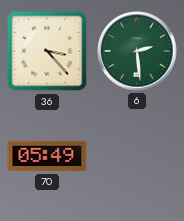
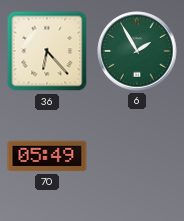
36: 3:23 -> 6:23 (47, 51)
6: 2:29 -> 1:55 (137, 51)
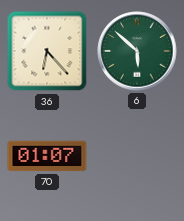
6: 1:55 -> 5:52 (137, 51)
70: 05:49 -> 01:07 (47, 156)
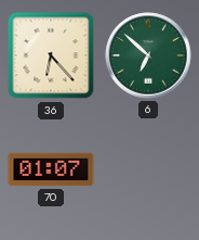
6: 5:52 -> 6:52 (148, 55)
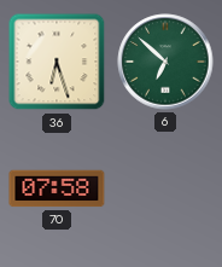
36: 6:23 -> 6:27 (57, 62)
70: 01:07 -> 07:58 (57, 188)
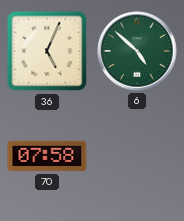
36: 6:27 -> 5:04 (47, 51)
6: 6:52 -> 4:52 (137, 51)
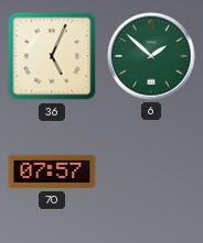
6: 4:52 -> 1:52 (151, 56)
70: 07:58 -> 07:57 (52, 172)
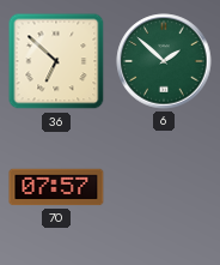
36: 5:04 -> 6:52 (56, 61)
